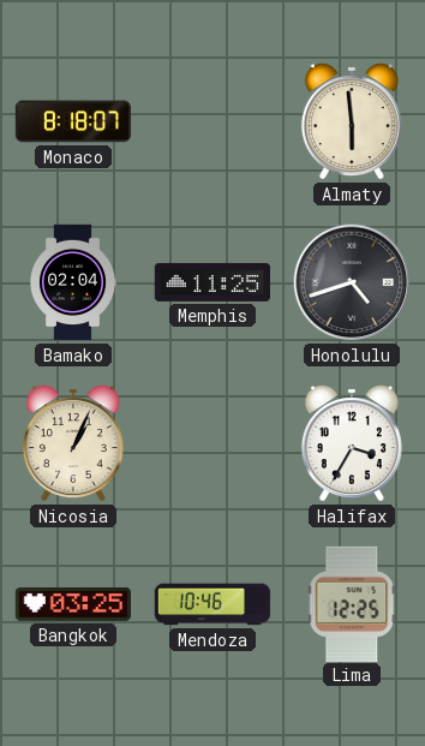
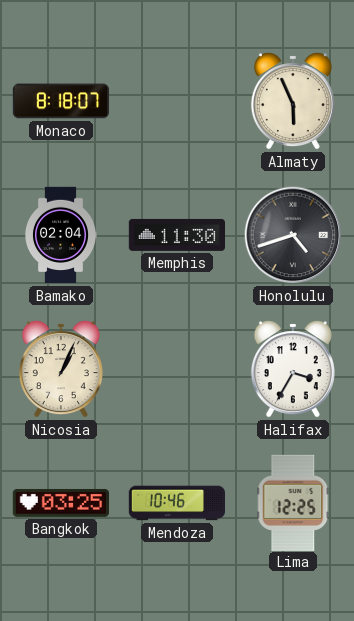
Almaty: 5:59 -> 5:56 (293, 101)
Memphis: 11:25 -> 11:30 (177, 235)
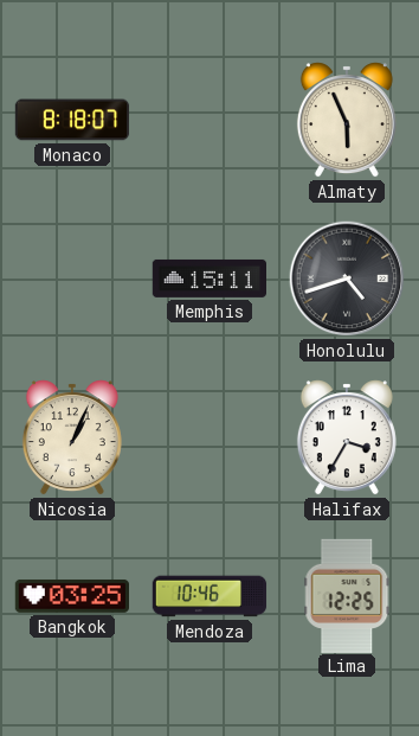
Bamako: 02:04 -> none (61, 235)
Memphis: 11:30 -> 15:11 (209, 279)
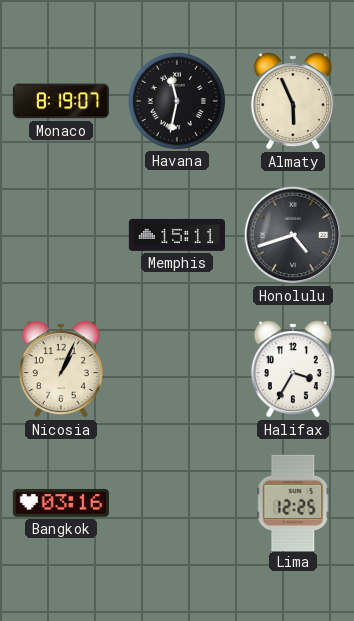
Monaco: 8:18 -> 8:19 (61, 101)
Havana: none -> 11:32 (176, 100)
Bangkok: 03:25 -> 03:16 (60, 503)
Mendoza: 10:46 -> none (209, 596)
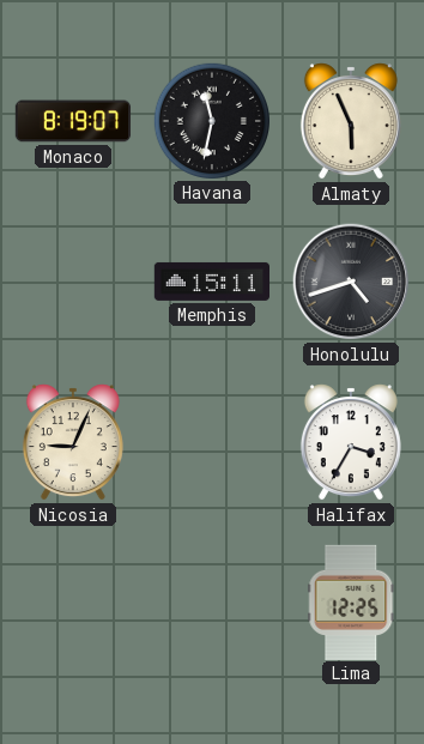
Nicosia: 1:04 -> 9:04 (73, 442)
Bangkok: 03:16 -> none (60, 503)
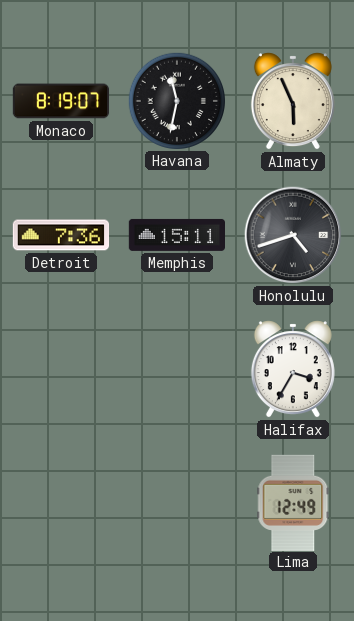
Detroit: none -> 7:36 (61, 235)
Nicosia: 9:04 -> none (73, 442)
Lima: 12:25 -> 12:49 (293, 502)
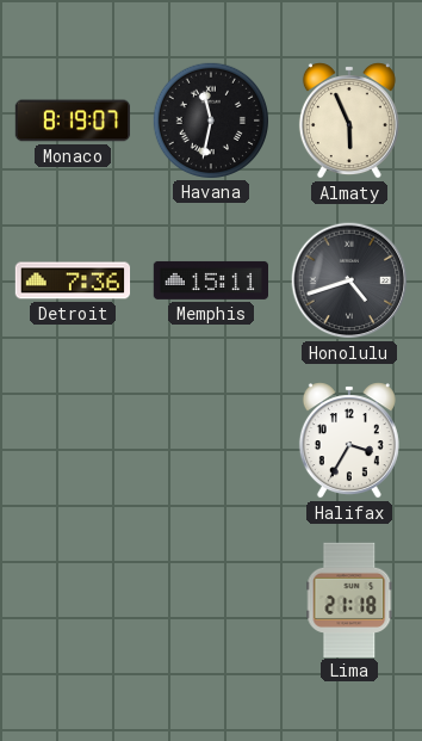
Lima: 12:49 -> 21:18 (349, 599)
